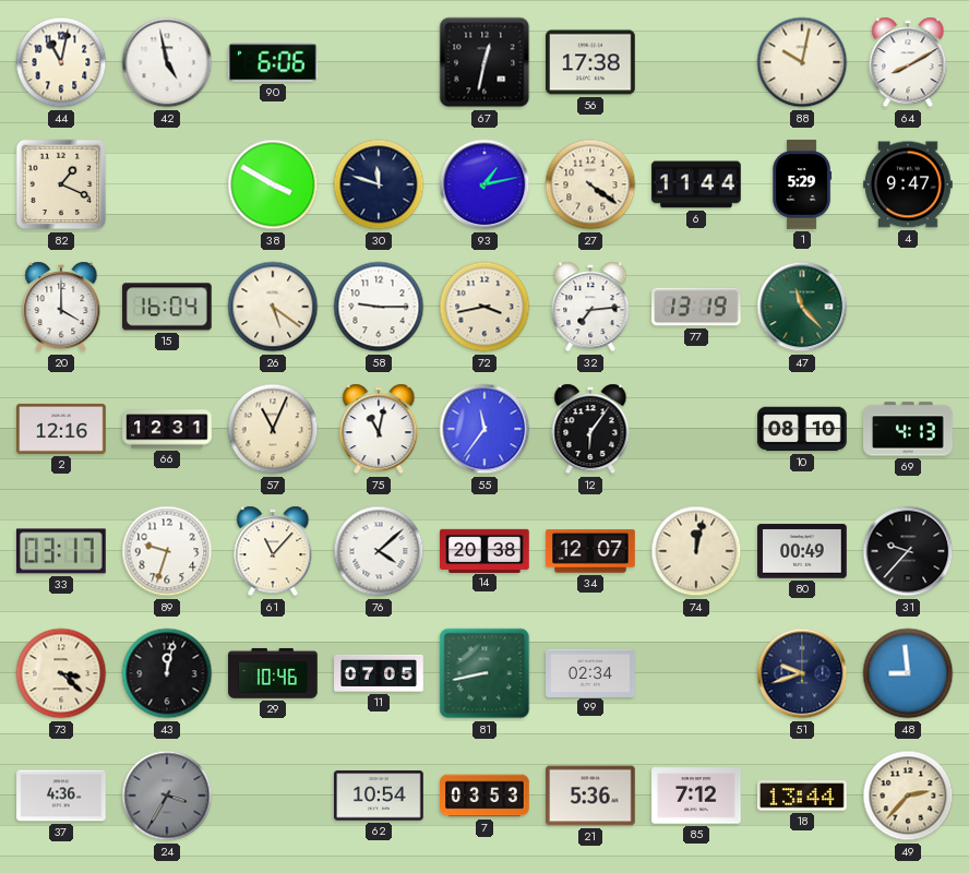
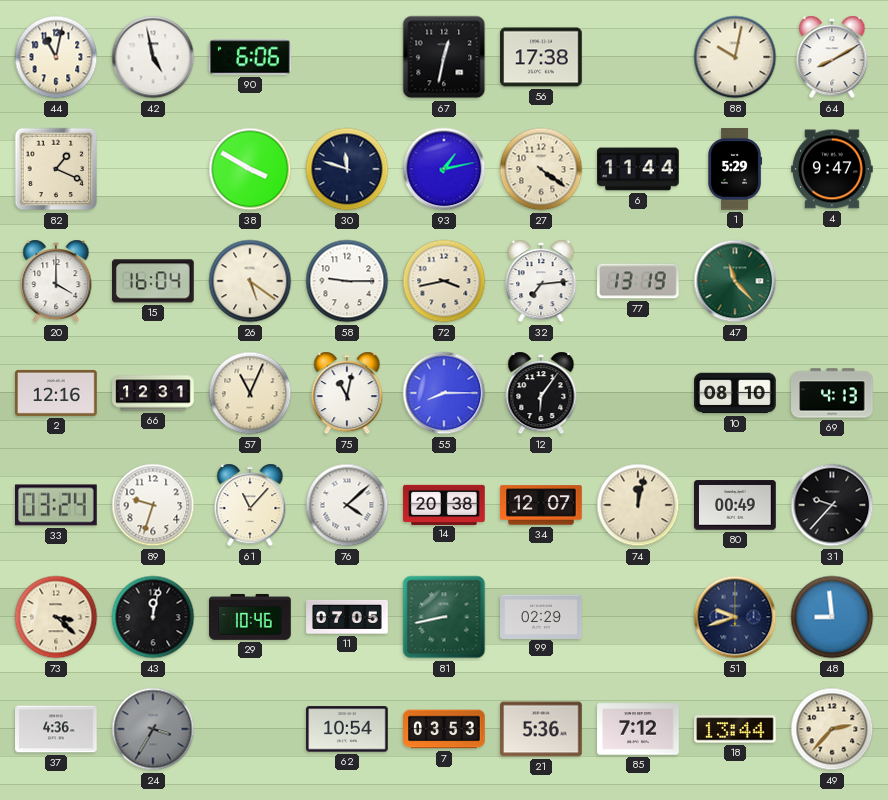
55: 11:36 -> 8:15 (444, 393)
33: 03:17 -> 03:24 (57, 505)
99: 02:34 -> 02:29 (541, 616)
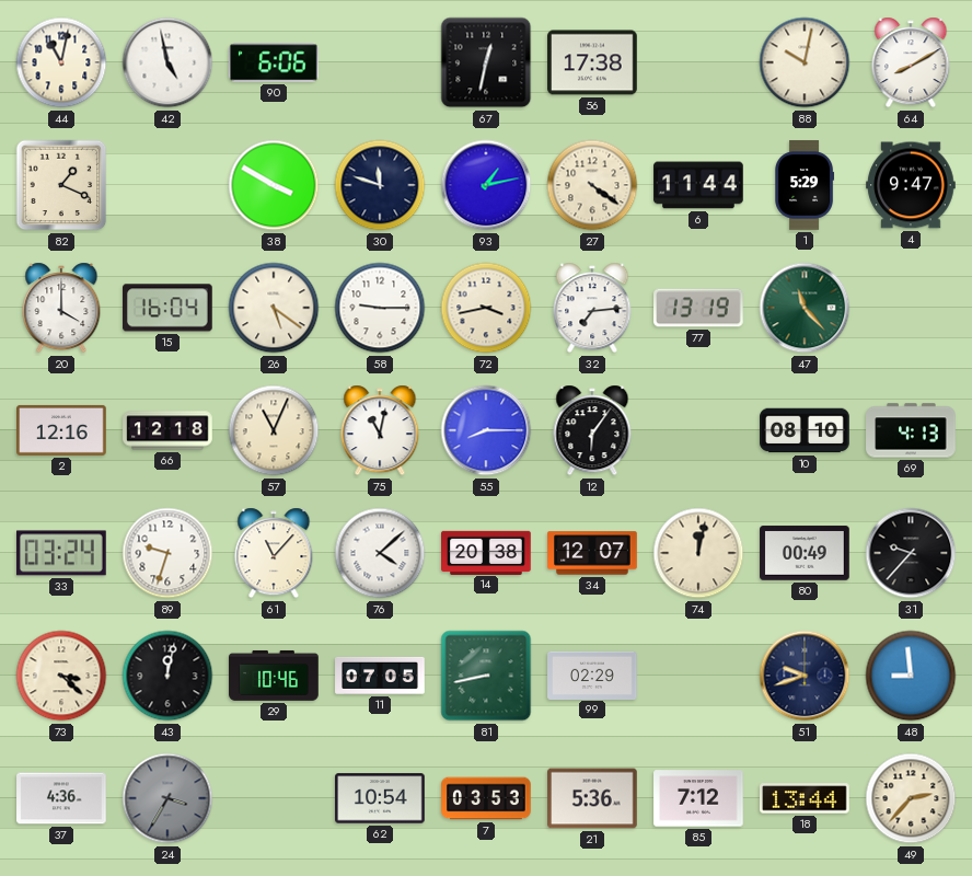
66: 12:31 -> 12:18 (167, 430)
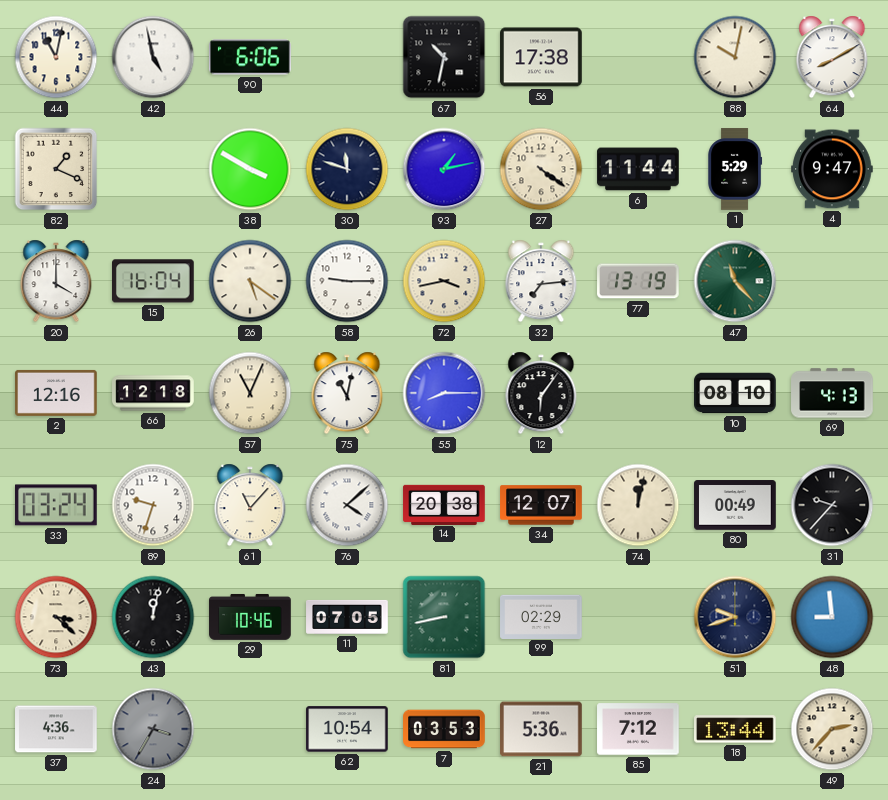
67: 12:32 -> 10:32 (444, 57)
